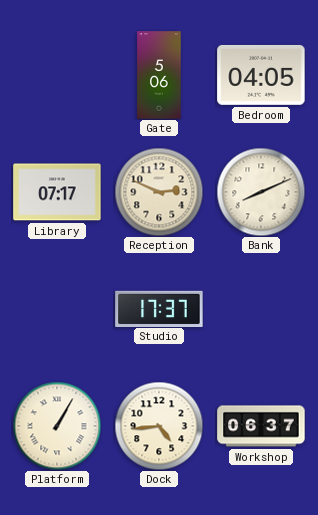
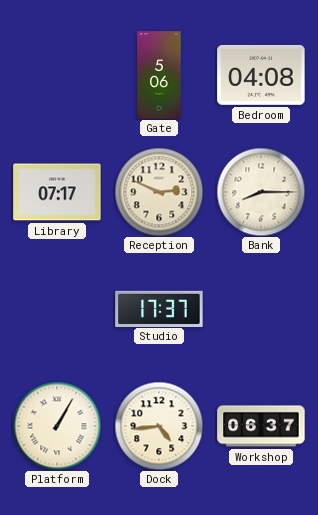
Bedroom: 04:05 -> 04:08 (261, 75)
Bank: 8:11 -> 8:15 (261, 192)
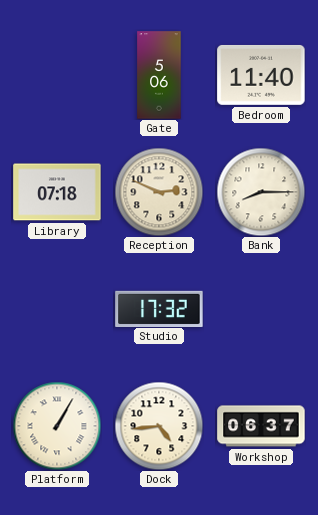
Bedroom: 04:08 -> 11:40 (261, 75)
Library: 07:17 -> 07:18 (57, 192)
Studio: 17:37 -> 17:32 (159, 308)
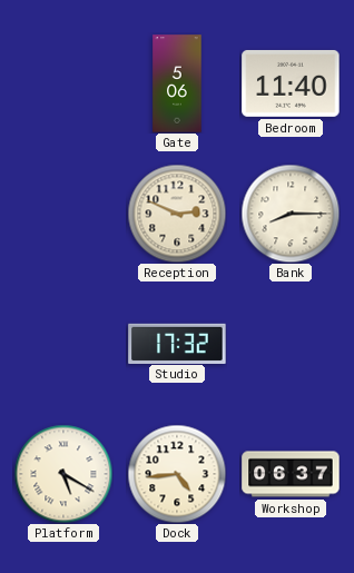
Library: 07:18 -> none (57, 192)
Platform: 1:05 -> 5:20 (63, 474)
